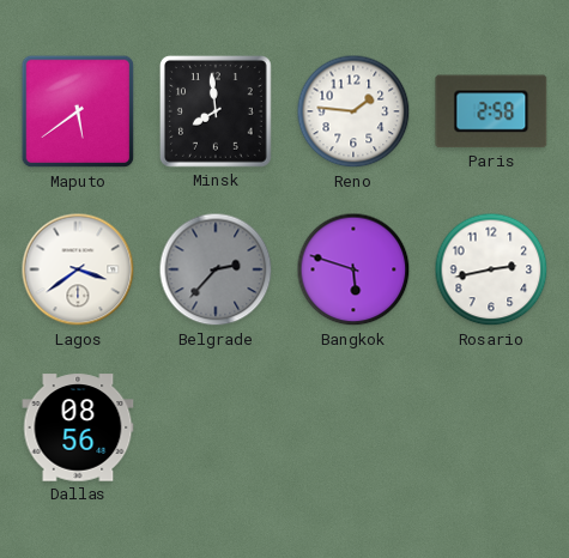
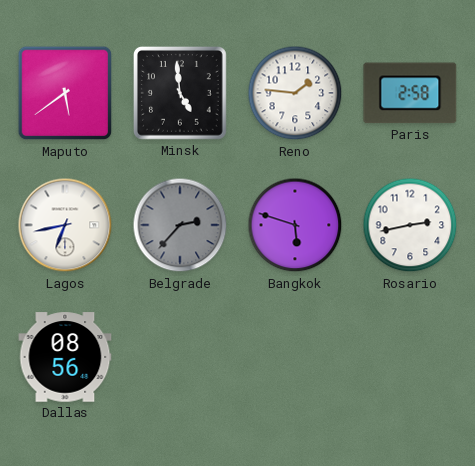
Minsk: 7:59 -> 4:59 (180, 93)
Lagos: 3:39 -> 6:43 (65, 225)
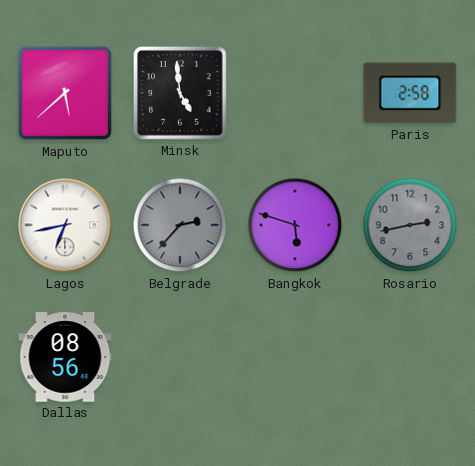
Maputo: 5:39 -> 5:38 (65, 93)
Reno: 1:46 -> none (295, 93)
Rosario dial: white -> grey (410, 225)
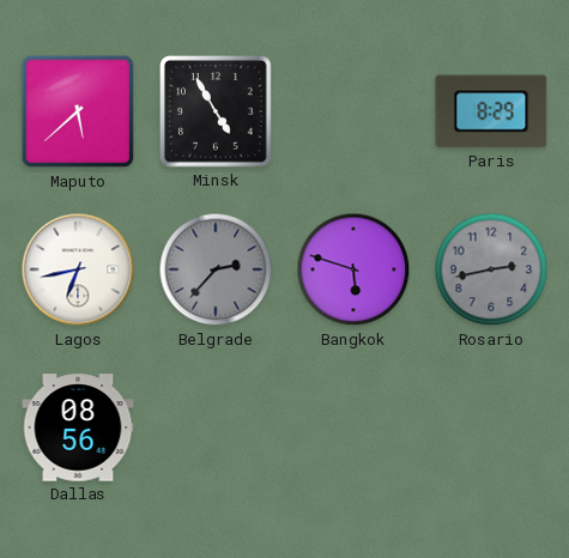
Minsk: 4:59 -> 4:55 (216, 111)
Paris: 2:58 -> 8:29 (491, 111)
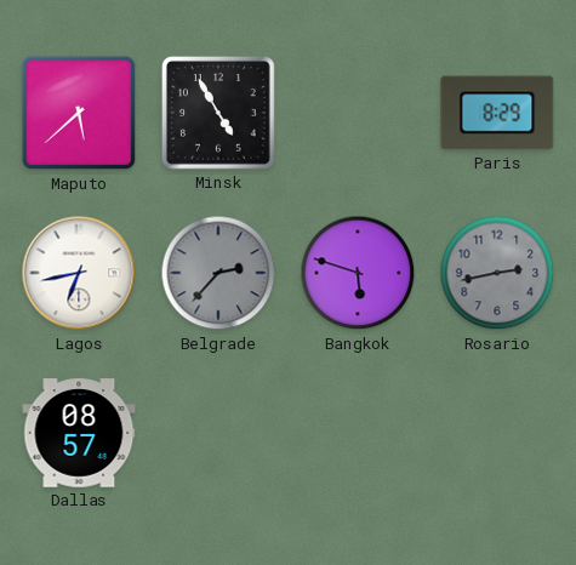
Dallas: 08:56 -> 08:57 (79, 433)
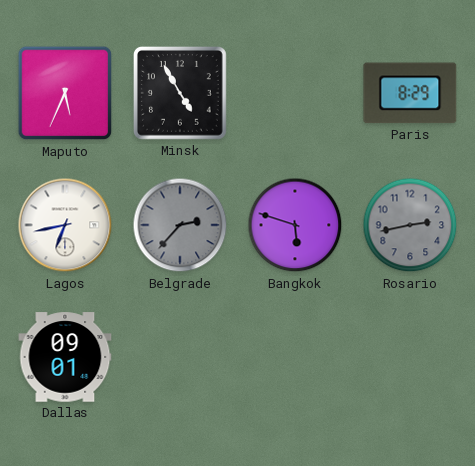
Maputo: 5:38 -> 5:34 (65, 93)
Dallas: 08:57 -> 09:01 (65, 357)
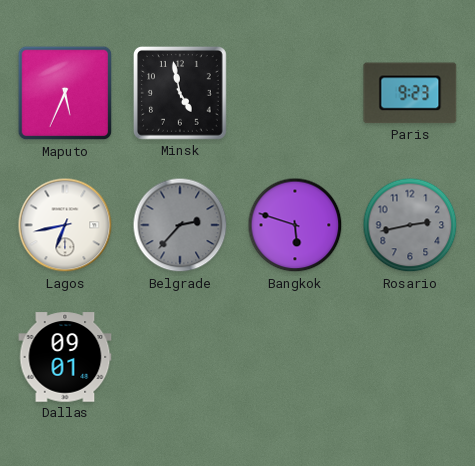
Minsk: 4:55 -> 4:58 (180, 93)
Paris: 8:29 -> 9:23 (410, 93)
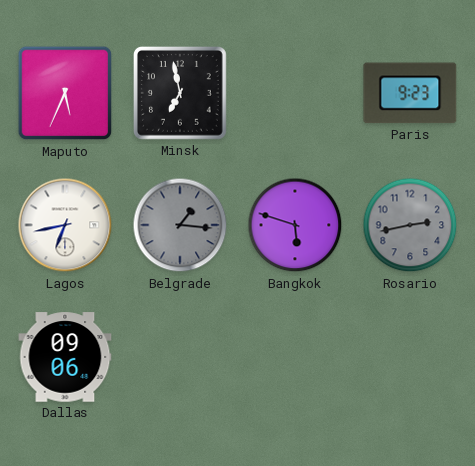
Minsk: 4:58 -> 6:58 (180, 93)
Belgrade: 2:37 -> 1:16 (180, 225)
Dallas: 09:01 -> 09:06 (65, 357)
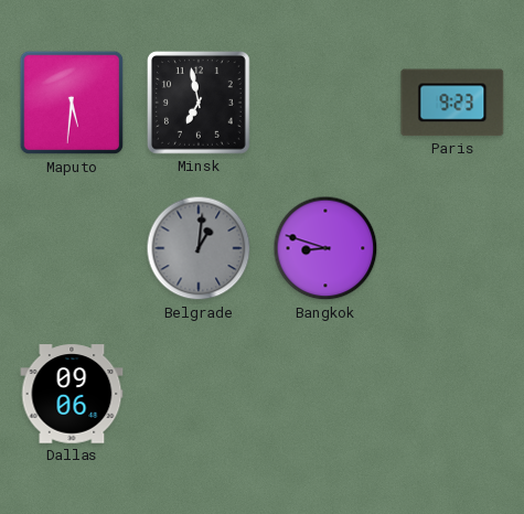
Maputo: 5:34 -> 5:31 (72, 103)
Lagos: 6:43 -> none (65, 225)
Belgrade: 1:16 -> 1:01 (199, 248)
Bangkok: 5:48 -> 8:48 (325, 248)
Rosario: 2:43 -> none (410, 225)
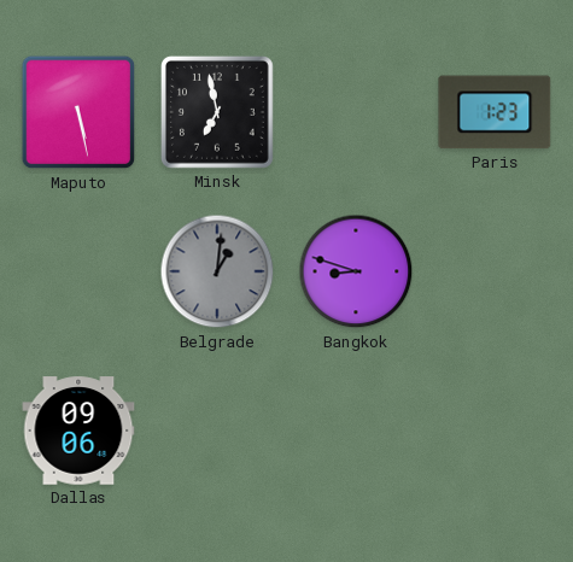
Maputo: 5:31 -> 5:28 (78, 112)
Paris: 9:23 -> 1:23 (495, 112)
